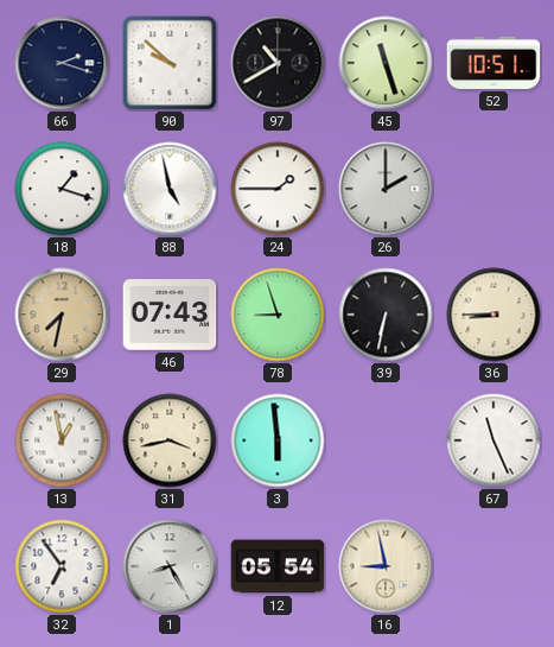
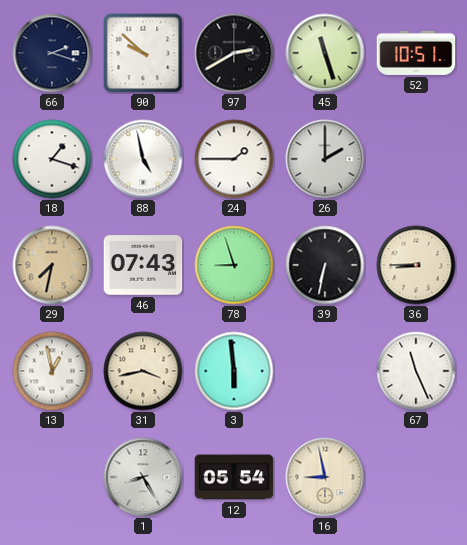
97: 10:40 -> 2:40 (234, 53)
32: 6:54 -> none (62, 566)
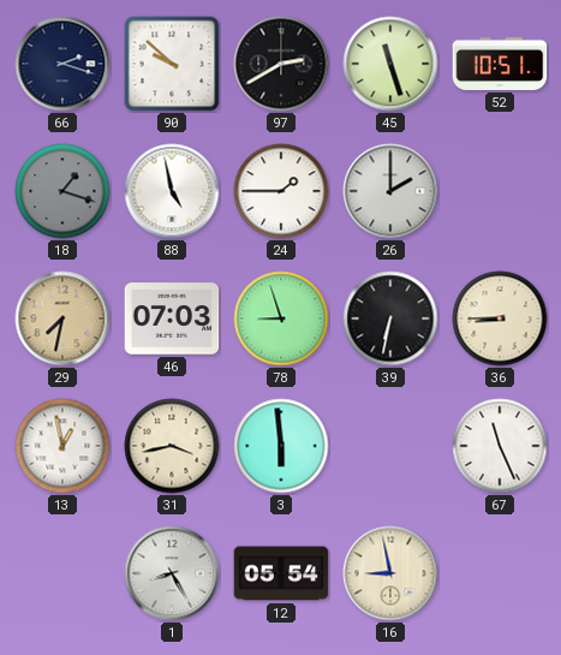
18 dial: white -> grey (62, 191)
46: 07:43 -> 07:03 (172, 318)
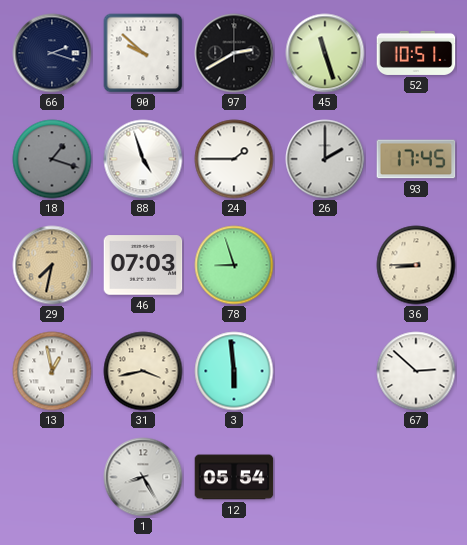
88: 4:58 -> 4:57 (143, 159)
93: none -> 17:45 (416, 159)
39: 6:32 -> none (390, 318)
67: 11:26 -> 2:52 (416, 371)
16: 8:58 -> none (390, 573)
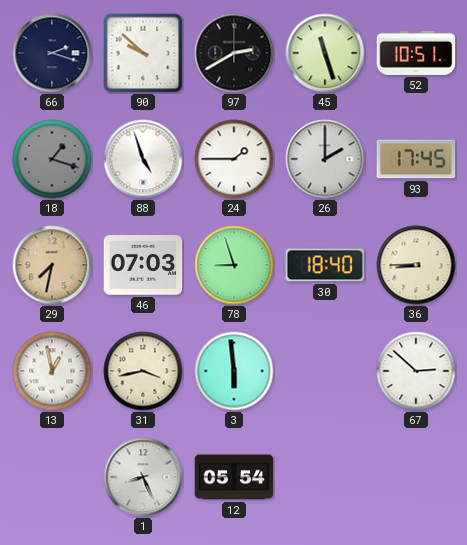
30: none -> 18:40 (325, 265)
1: 8:25 -> 8:26 (143, 477)
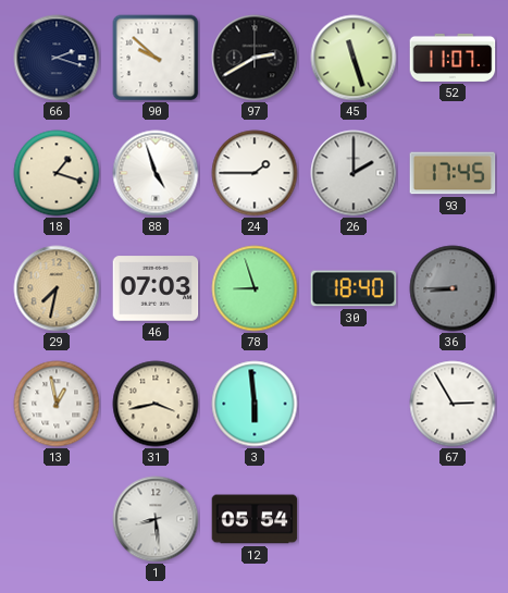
52: 10:51 -> 11:07 (453, 58)
18 dial: grey -> cream (57, 173)
36 dial: cream -> grey (453, 288)
67: 2:52 -> 2:55 (453, 404)
1: 8:26 -> 8:29 (156, 519)
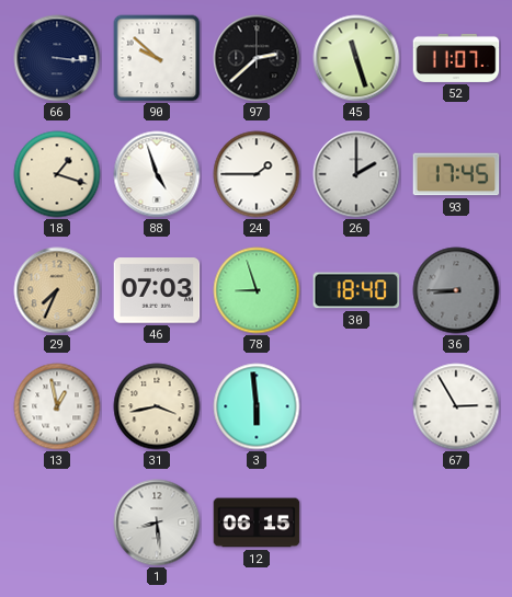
66: 2:18 -> 3:16 (57, 58)
97: 2:40 -> 2:38 (257, 58)
29: 7:32 -> 7:34 (57, 290)
12: 05:54 -> 06:15 (257, 523)
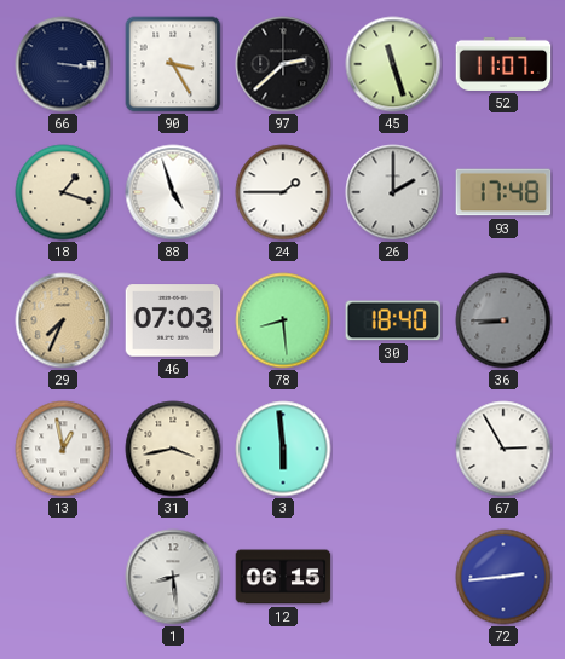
90: 9:52 -> 3:25 (173, 64)
93: 17:45 -> 17:48 (503, 192)
78: 8:57 -> 8:29 (283, 320)
72: none -> 2:44 (503, 577)
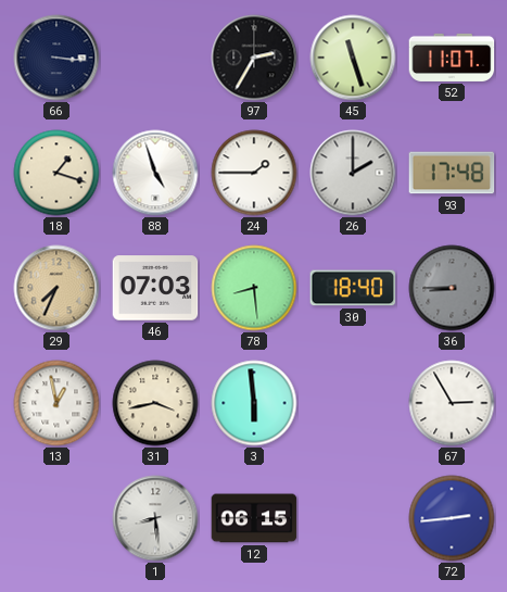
90: 3:25 -> none (173, 64)
97: 2:38 -> 2:35 (254, 58)
